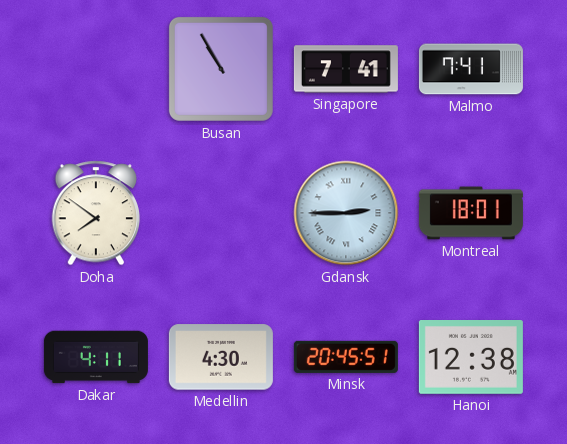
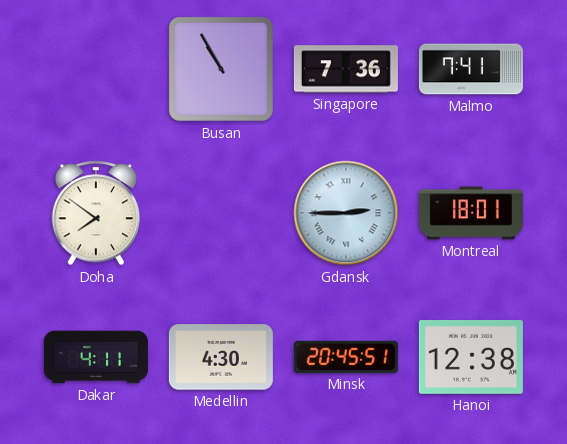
Singapore: 7:41 -> 7:36 (346, 69)
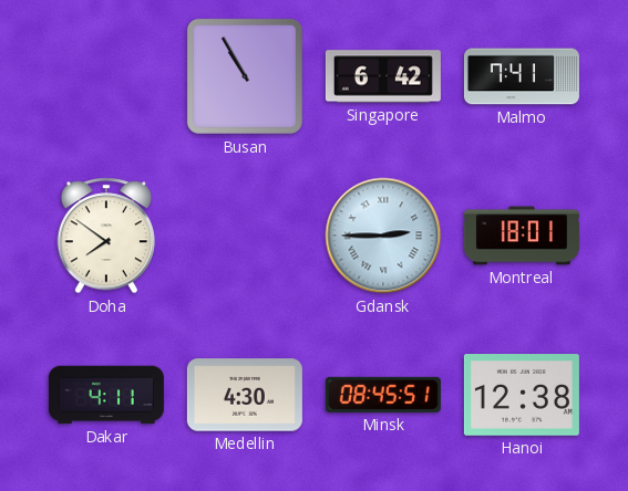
Singapore: 7:36 -> 6:42 (383, 76)
Minsk: 20:45 -> 08:45 (383, 395)
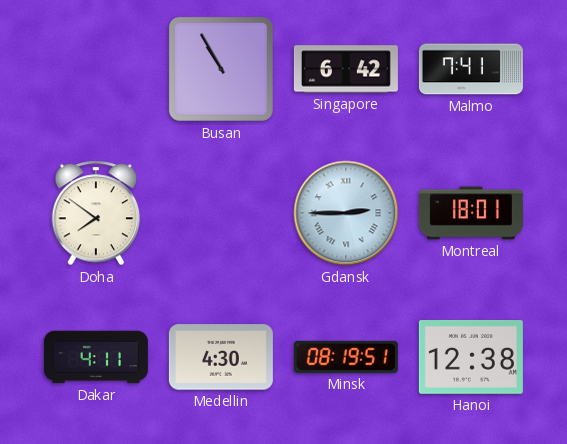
Minsk: 08:45 -> 08:19 (346, 357)
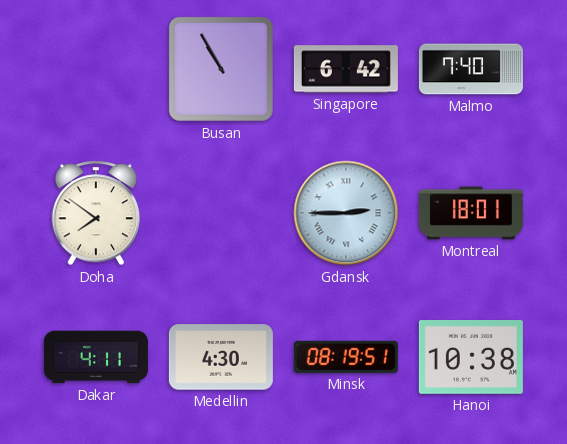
Malmo: 7:41 -> 7:40 (471, 69)
Hanoi: 12:38 -> 10:38 (471, 358)
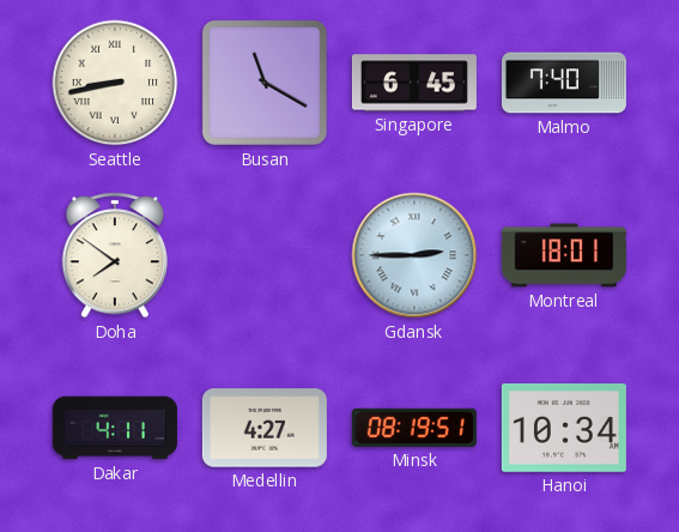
Seattle: none -> 8:43 (115, 83)
Busan: 10:55 -> 11:20 (265, 83)
Singapore: 6:42 -> 6:45 (414, 83)
Medellin: 4:30 -> 4:27 (265, 428)
Hanoi: 10:38 -> 10:34 (564, 429)
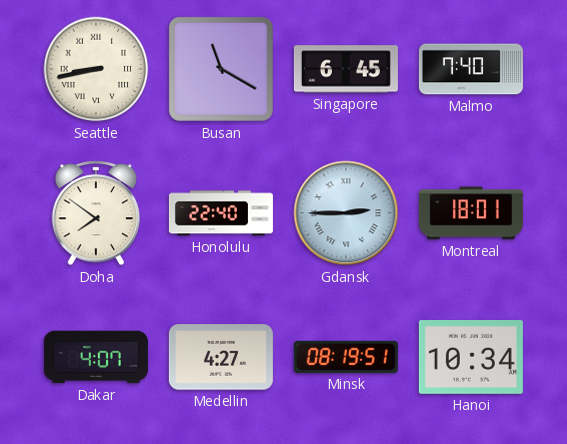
Honolulu: none -> 22:40 (221, 213)
Dakar: 4:11 -> 4:07 (96, 357)
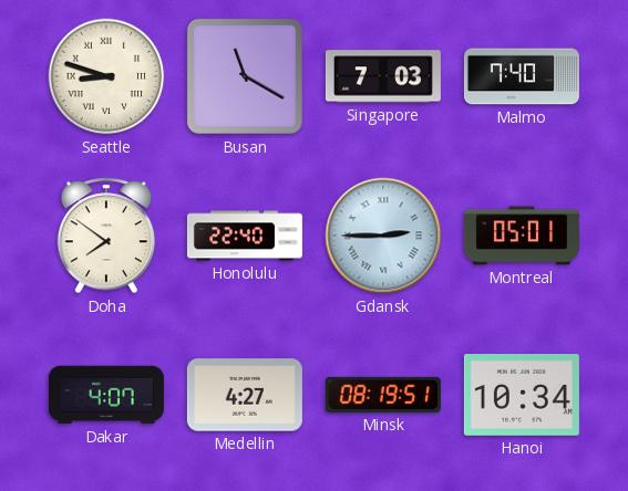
Seattle: 8:43 -> 8:48 (106, 76)
Singapore: 6:45 -> 7:03 (383, 76)
Montreal: 18:01 -> 05:01 (522, 236)
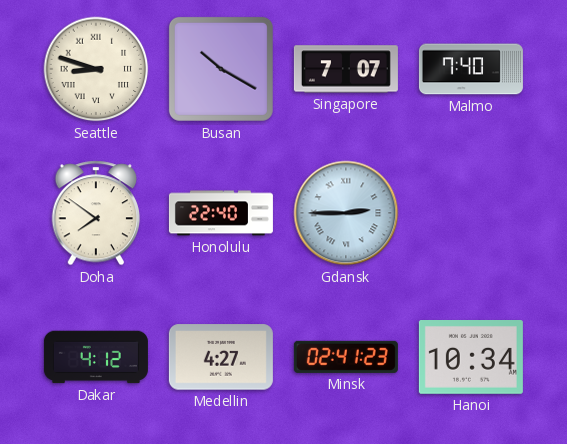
Busan: 11:20 -> 10:20 (221, 69)
Singapore: 7:03 -> 7:07 (346, 69)
Montreal: 05:01 -> none (522, 236)
Dakar: 4:07 -> 4:12 (96, 357)
Minsk: 08:19 -> 02:41 (346, 357)
